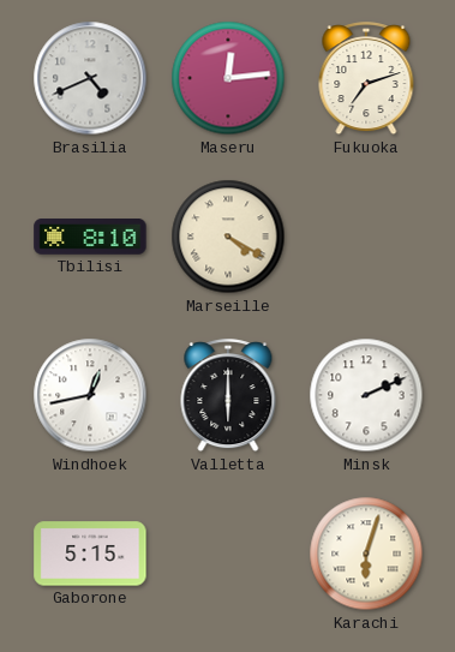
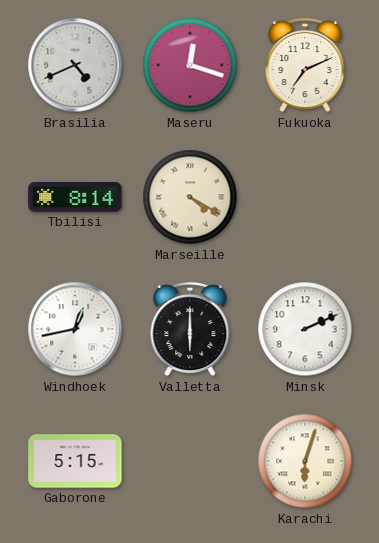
Maseru: 12:14 -> 12:18 (190, 65)
Fukuoka: 7:12 -> 7:11 (305, 66)
Tbilisi: 8:10 -> 8:14 (75, 198)
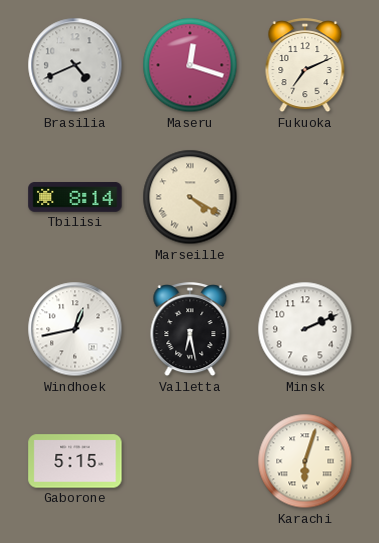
Valletta: 6:00 -> 6:28 (190, 330)
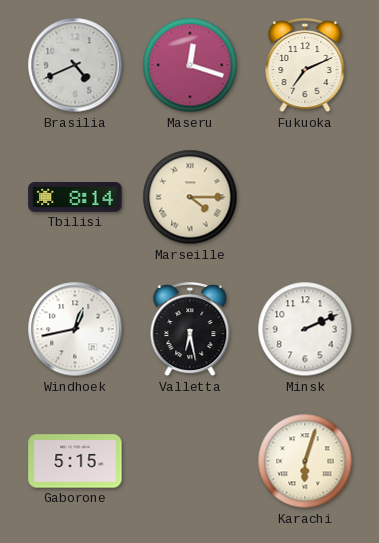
Marseille: 4:20 -> 4:15 (190, 197)
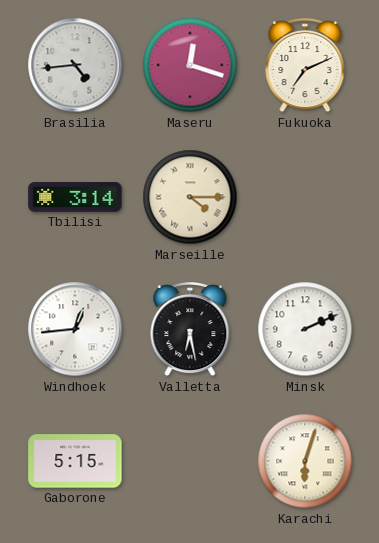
Brasilia: 4:41 -> 4:44 (75, 65)
Tbilisi: 8:14 -> 3:14 (75, 198)
Windhoek: 12:43 -> 12:44 (75, 329)
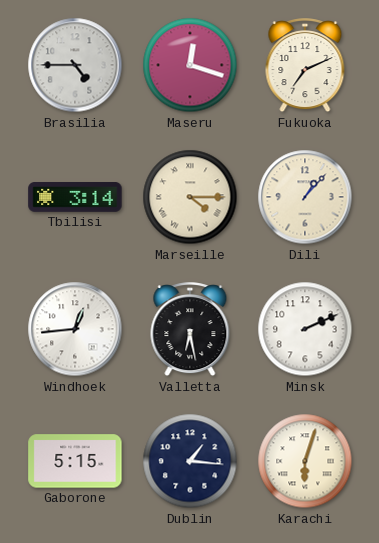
Brasilia: 4:44 -> 4:45 (75, 65)
Dili: none -> 1:07 (305, 197)
Dublin: none -> 1:16 (190, 461)
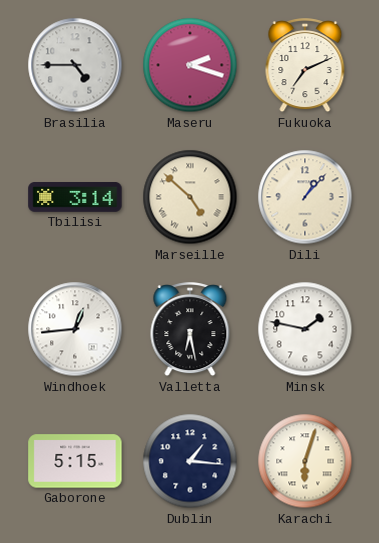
Maseru: 12:18 -> 2:18 (190, 65)
Marseille: 4:15 -> 4:52 (190, 197)
Minsk: 2:11 -> 1:47 (305, 329)
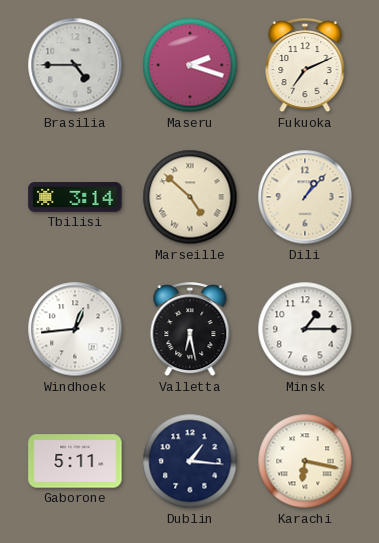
Minsk: 1:47 -> 1:15 (305, 329)
Gaborone: 5:15 -> 5:11 (75, 461)
Karachi: 6:03 -> 6:17 (305, 461)
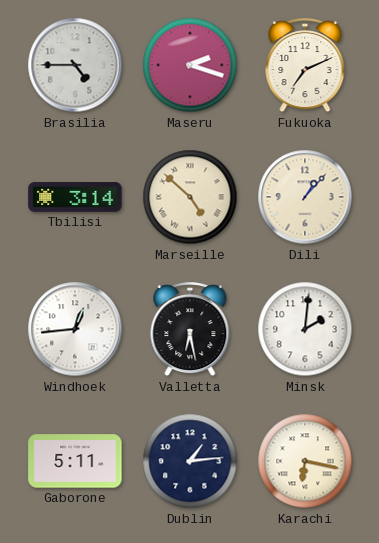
Minsk: 1:15 -> 2:01 (305, 329)
Dublin: 1:16 -> 1:14 (190, 461)
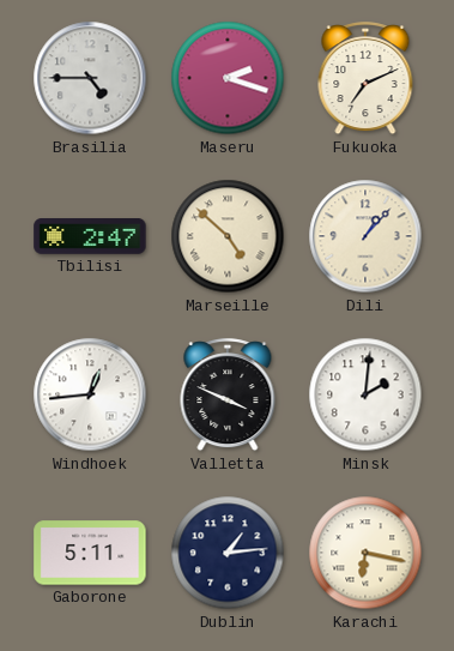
Tbilisi: 3:14 -> 2:47 (90, 237)
Valletta: 6:28 -> 3:49 (228, 396)
